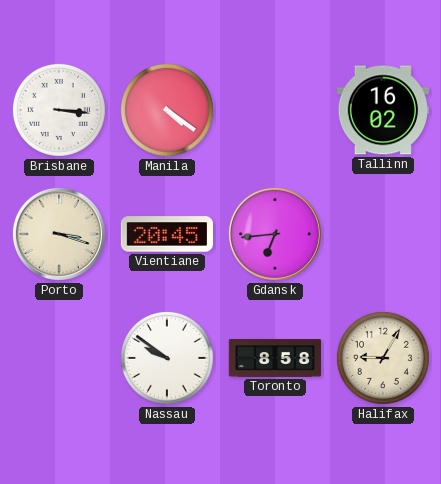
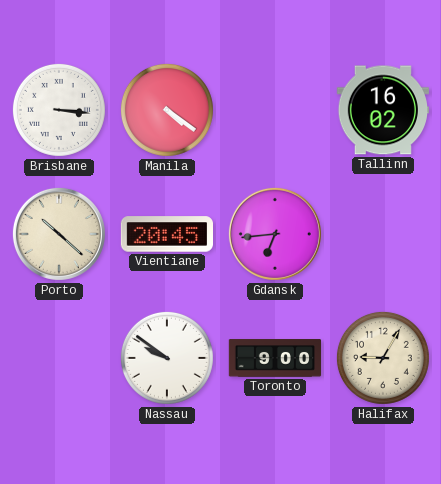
Porto: 3:18 -> 10:22 (59, 234)
Toronto: 8:58 -> 9:00 (275, 358)
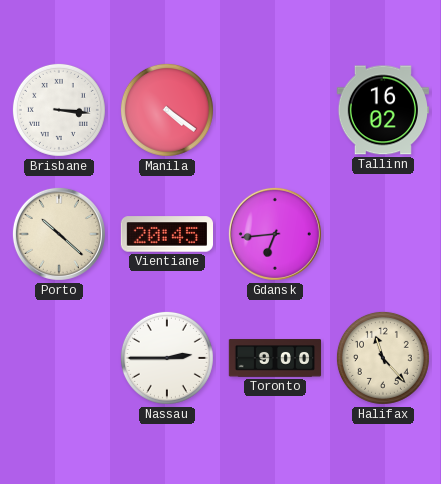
Nassau: 9:51 -> 2:45 (167, 358)
Halifax: 9:05 -> 11:23 (383, 358)
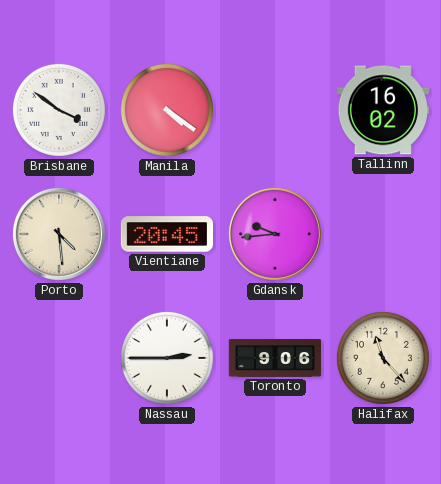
Brisbane: 3:16 -> 3:51 (59, 110)
Porto: 10:22 -> 4:29 (59, 234)
Gdansk: 6:44 -> 9:44 (275, 234)
Toronto: 9:00 -> 9:06 (275, 358)
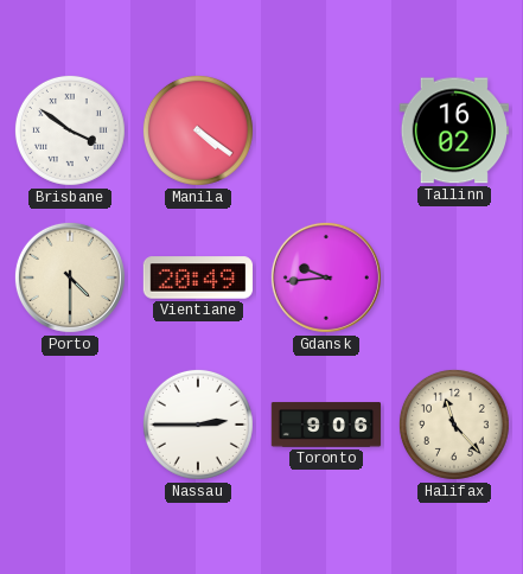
Porto: 4:29 -> 4:30 (70, 278)
Vientiane: 20:45 -> 20:49 (197, 278)
